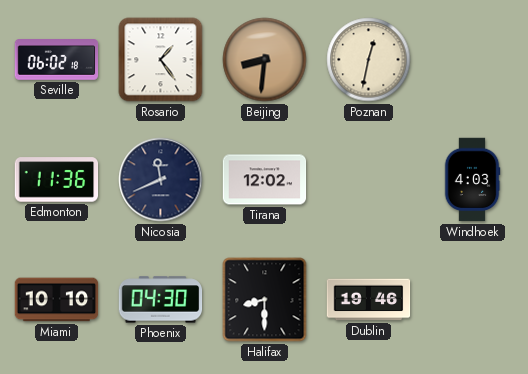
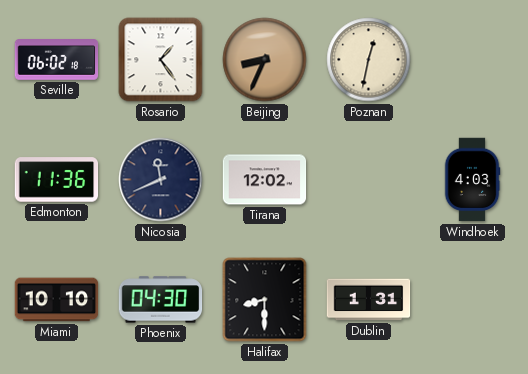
Beijing: 8:31 -> 8:34 (265, 60)
Dublin: 19:46 -> 1:31 (369, 300)
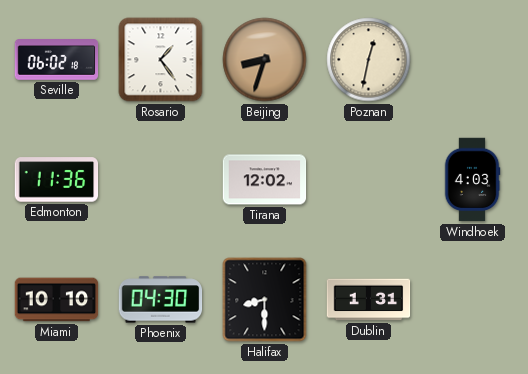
Beijing: 8:34 -> 8:33 (265, 60)
Nicosia: 11:41 -> none (161, 180)
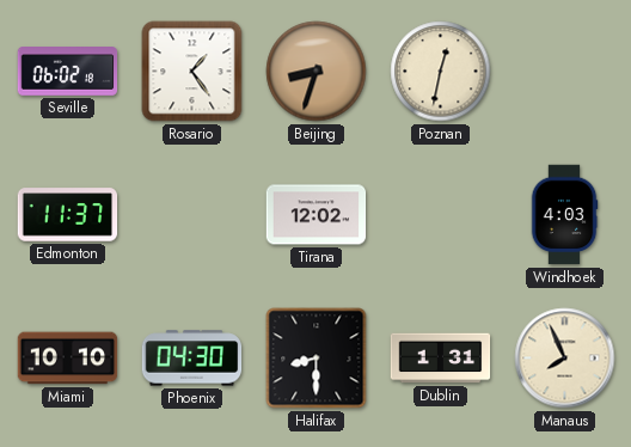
Edmonton: 11:36 -> 11:37 (68, 215)
Manaus: none -> 7:56 (565, 359)
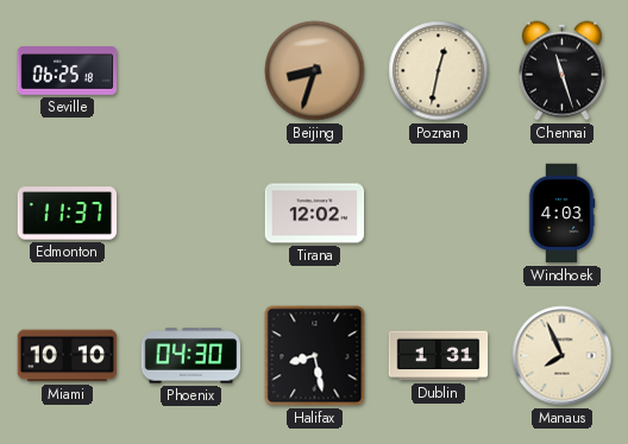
Seville: 06:02 -> 06:25 (68, 71)
Rosario: 1:24 -> none (192, 72)
Chennai: none -> 11:27 (561, 71)
Halifax: 8:30 -> 8:28 (315, 356)
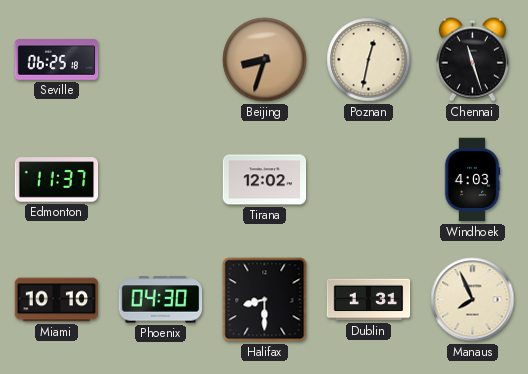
Halifax: 8:28 -> 8:30 (265, 300)
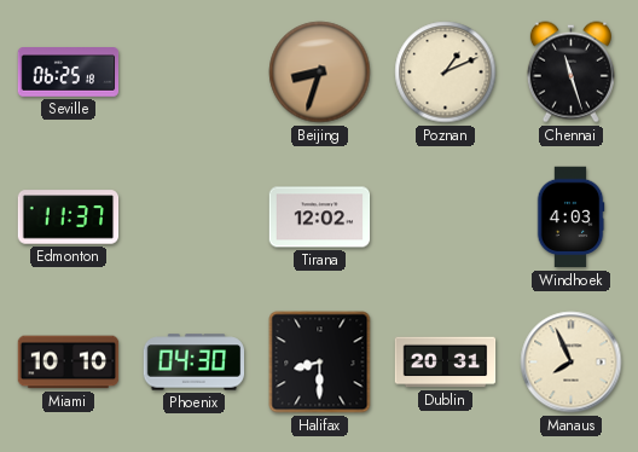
Poznan: 12:32 -> 1:11 (446, 73)
Dublin: 1:31 -> 20:31 (446, 363)
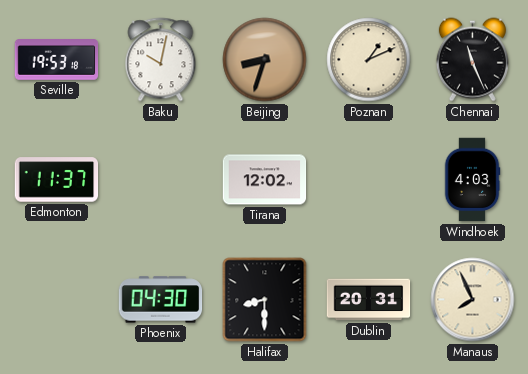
Seville: 06:25 -> 19:53 (57, 60)
Baku: none -> 10:02 (161, 60)
Chennai: 11:27 -> 11:26 (472, 60)
Miami: 10:10 -> none (69, 363)
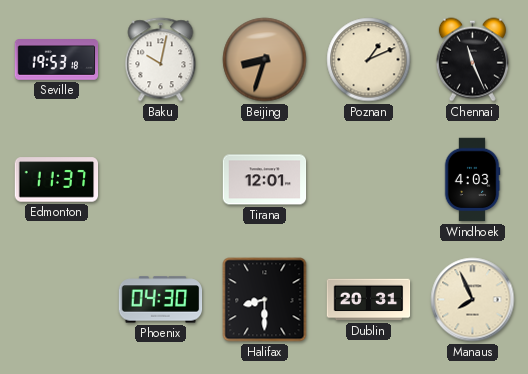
Tirana: 12:02 -> 12:01 (265, 180)
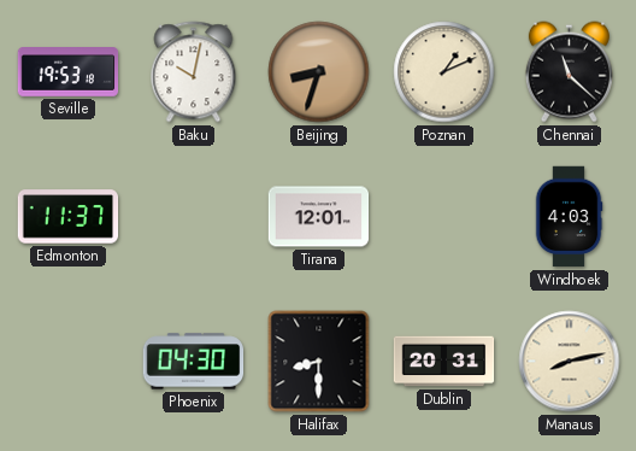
Chennai: 11:26 -> 11:22 (569, 72)
Manaus: 7:56 -> 8:13 (570, 362)
